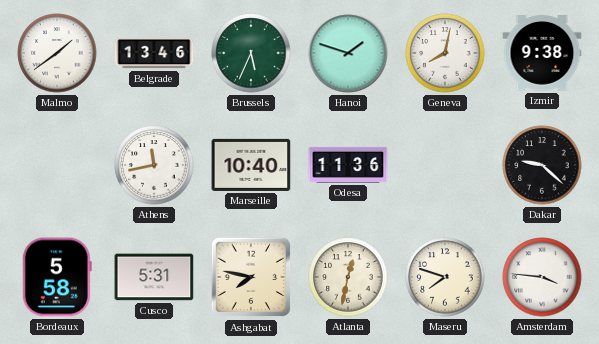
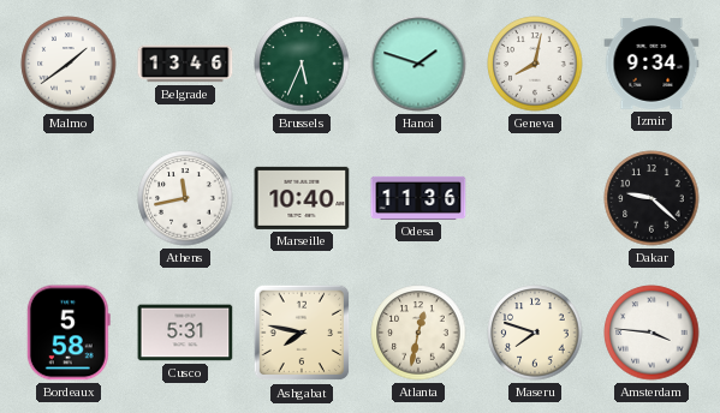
Izmir: 9:38 -> 9:34 (651, 65)
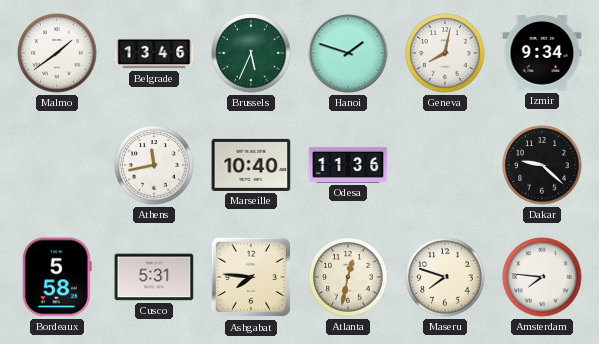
Ashgabat: 7:47 -> 7:46 (251, 277)
Amsterdam: 3:46 -> 7:46 (542, 277)
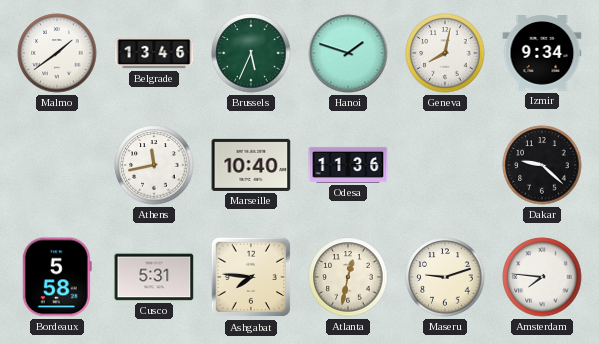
Maseru: 7:48 -> 9:12 (445, 277)
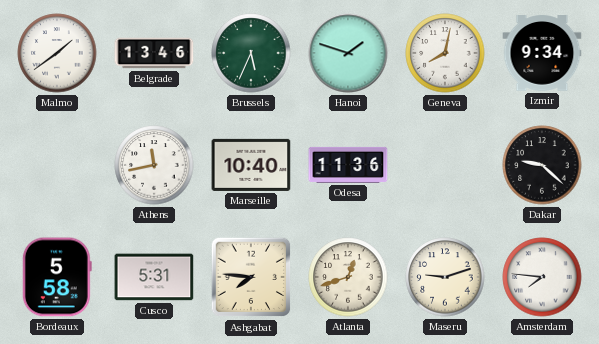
Atlanta: 12:32 -> 12:42 (348, 277)
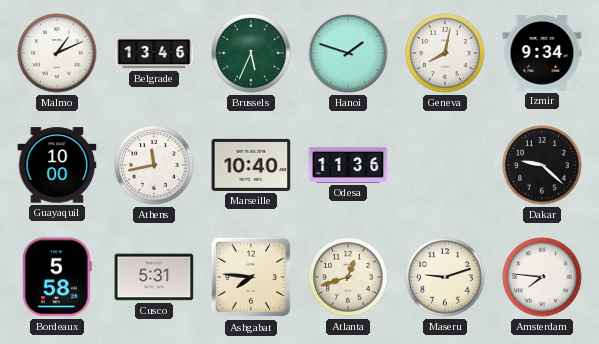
Malmo: 1:39 -> 1:11 (57, 53)
Guayaquil: none -> 10:00 (57, 165)
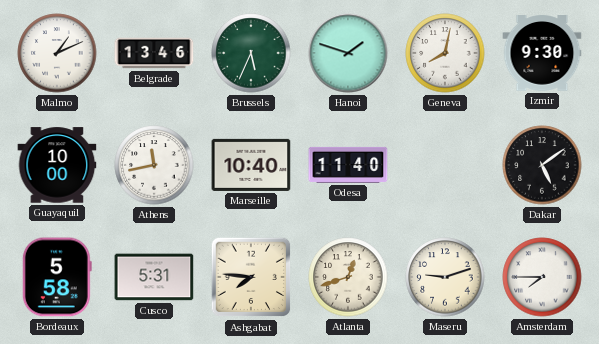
Izmir: 9:34 -> 9:30 (542, 54)
Odesa: 11:36 -> 11:40 (348, 165)
Dakar: 9:22 -> 5:09 (542, 165)
Amsterdam: 7:46 -> 7:45 (542, 277)
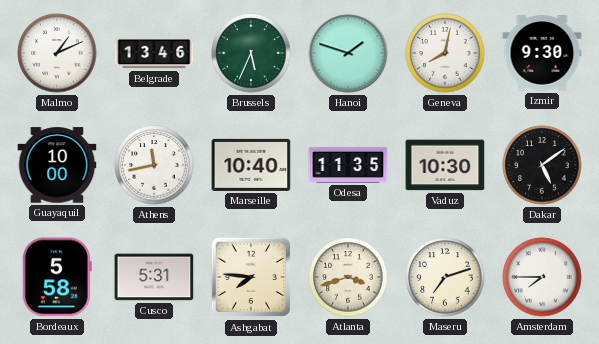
Odesa: 11:40 -> 11:35 (348, 165)
Vaduz: none -> 10:30 (445, 165)
Atlanta: 12:42 -> 3:42 (348, 277)
Maseru: 9:12 -> 7:12 (445, 277)
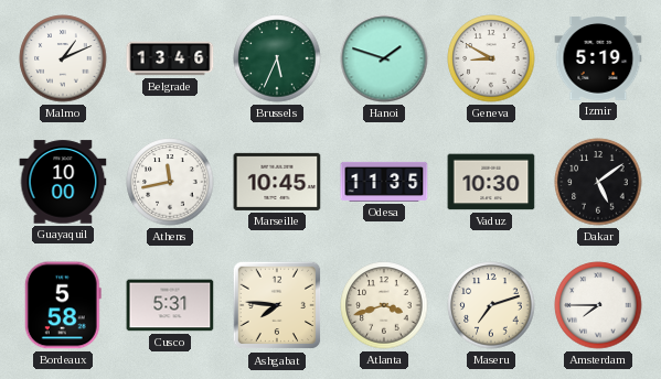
Geneva: 8:02 -> 8:50 (491, 58)
Izmir: 9:30 -> 5:19 (598, 59)
Marseille: 10:40 -> 10:45 (277, 182)
